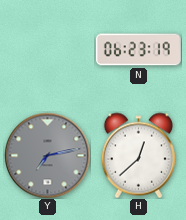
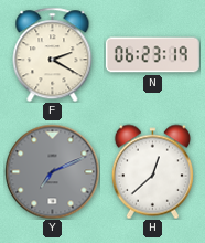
F: none -> 2:20 (53, 54)
Y: 7:13 -> 7:11 (52, 171)
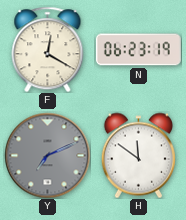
F: 2:20 -> 12:20 (48, 49)
H: 12:38 -> 11:51 (138, 155)
